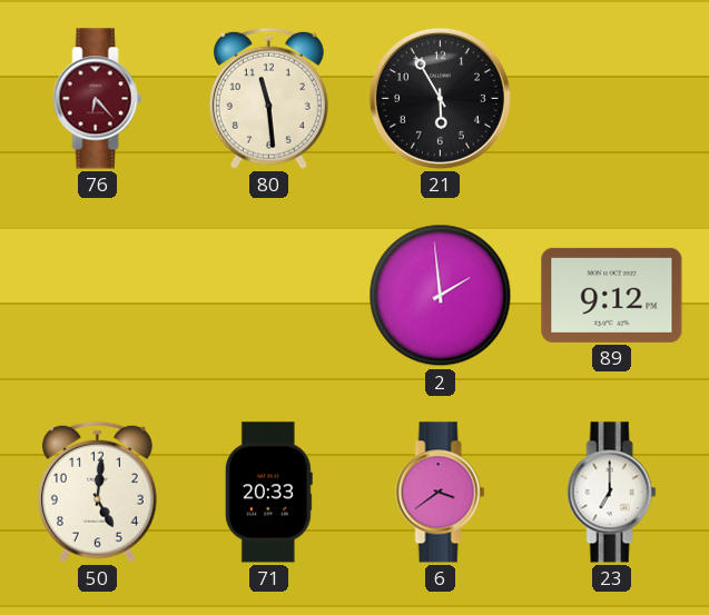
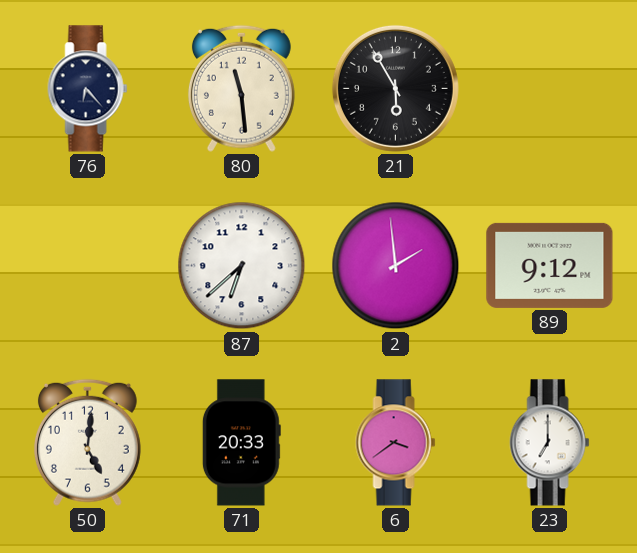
76 dial: burgundy -> navy (88, 89)
87: none -> 6:38 (242, 266)
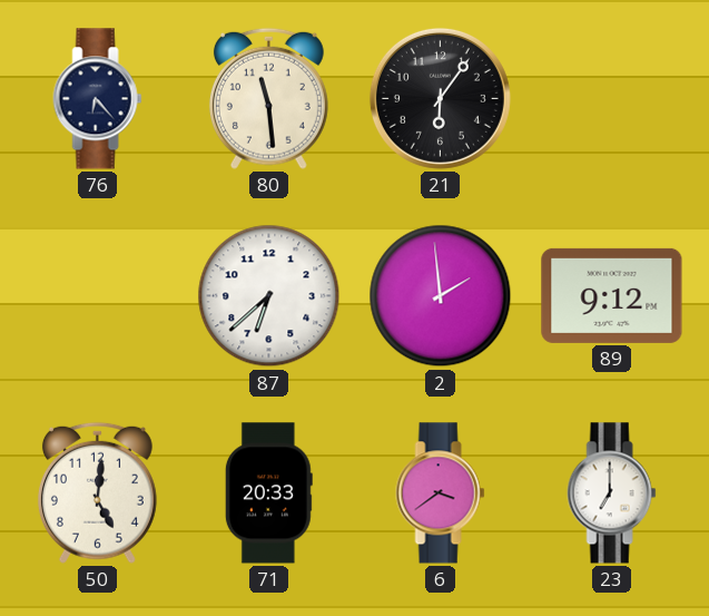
21: 5:55 -> 6:06 (440, 98)
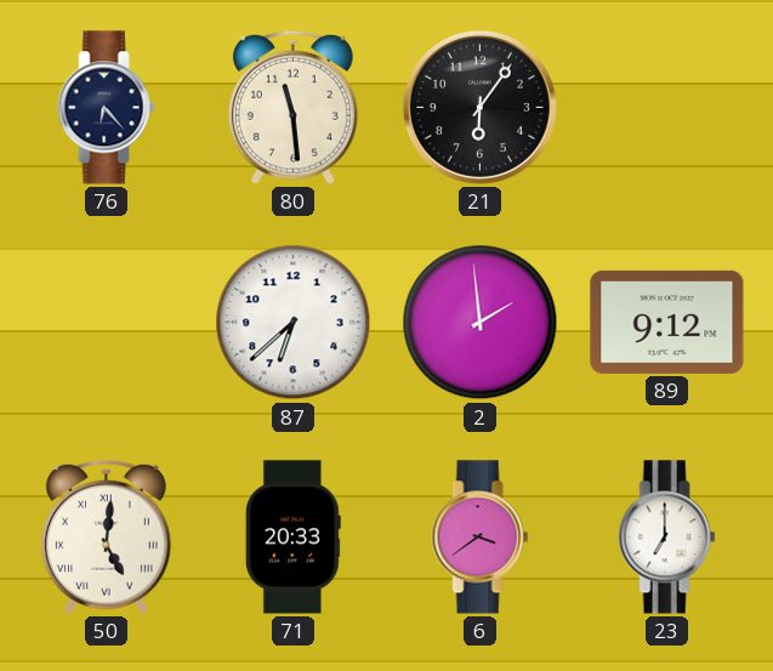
50 numerals: Arabic -> Roman (106, 536)
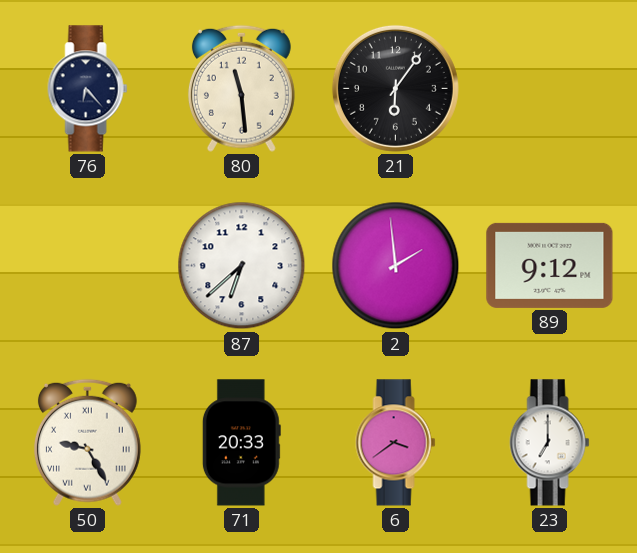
50: 5:01 -> 9:25 (87, 442)
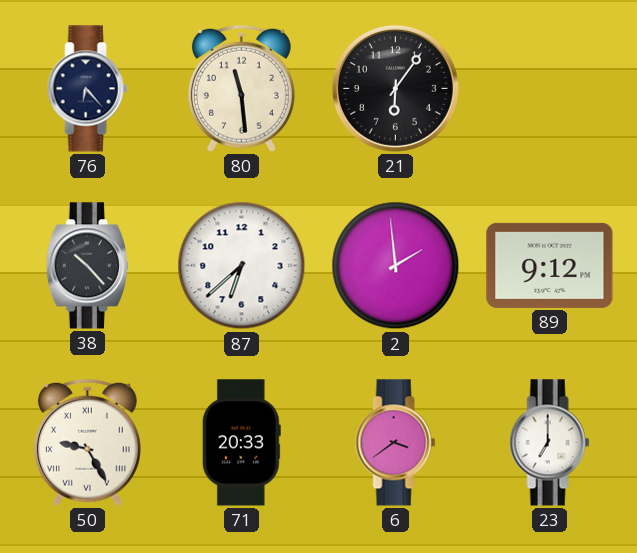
38: none -> 10:23 (87, 266)
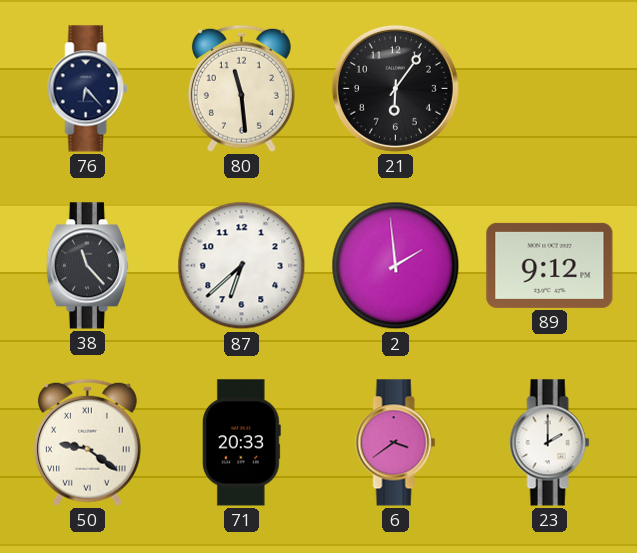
38: 10:23 -> 11:23 (87, 266)
50: 9:25 -> 9:21 (87, 442)
23: 7:00 -> 2:00 (550, 443)
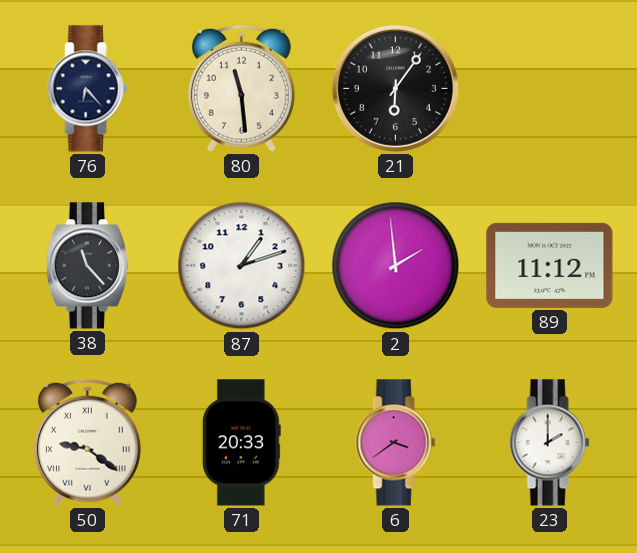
87: 6:38 -> 1:12 (242, 266)
89: 9:12 -> 11:12 (550, 265)
